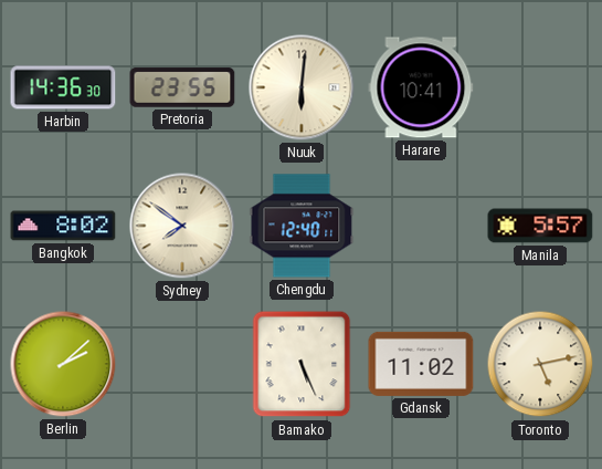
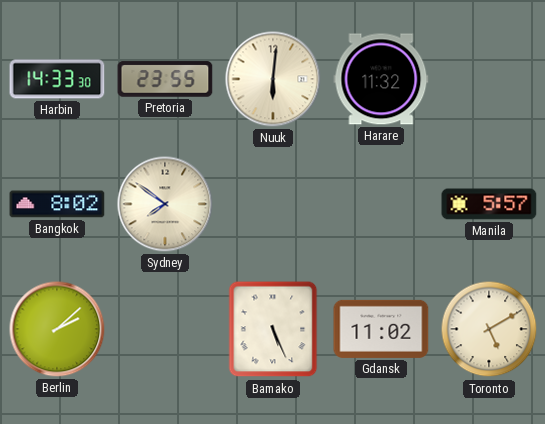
Harbin: 14:36 -> 14:33 (57, 79)
Harare: 10:41 -> 11:32 (381, 79)
Chengdu: 12:40 -> none (302, 226)
Toronto: 5:13 -> 5:10 (489, 329)
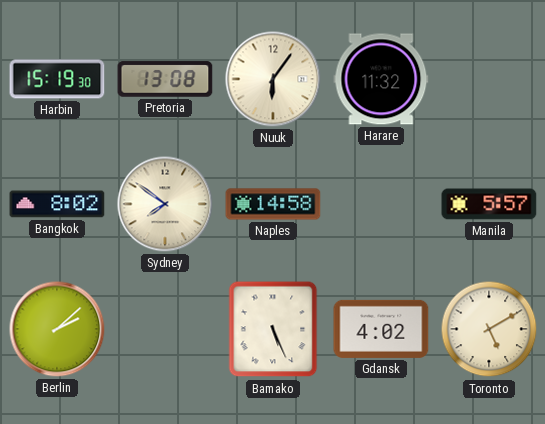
Harbin: 14:33 -> 15:19 (57, 79)
Pretoria: 23:55 -> 13:08 (165, 79)
Nuuk: 6:01 -> 6:06 (273, 79)
Naples: none -> 14:58 (273, 204)
Gdansk: 11:02 -> 4:02 (381, 329)
